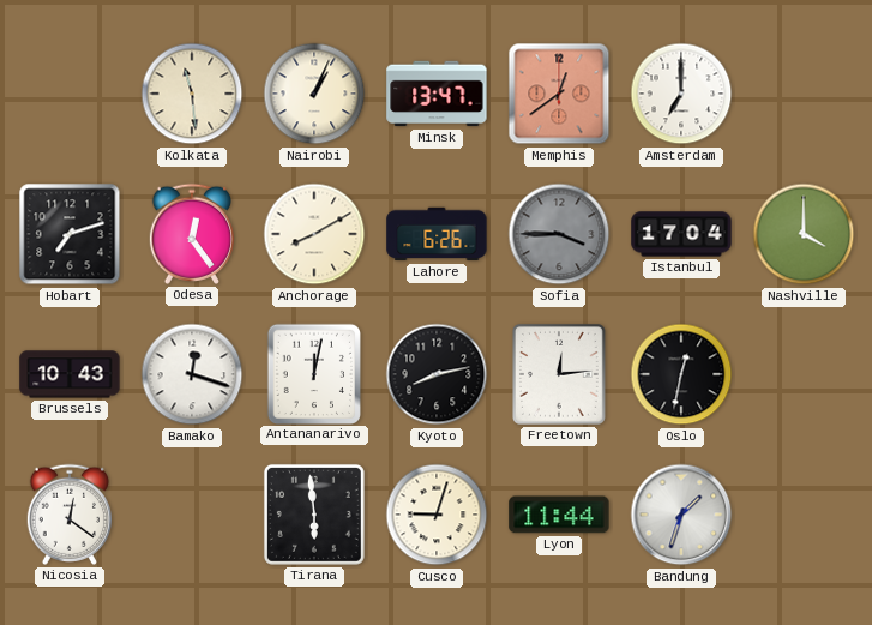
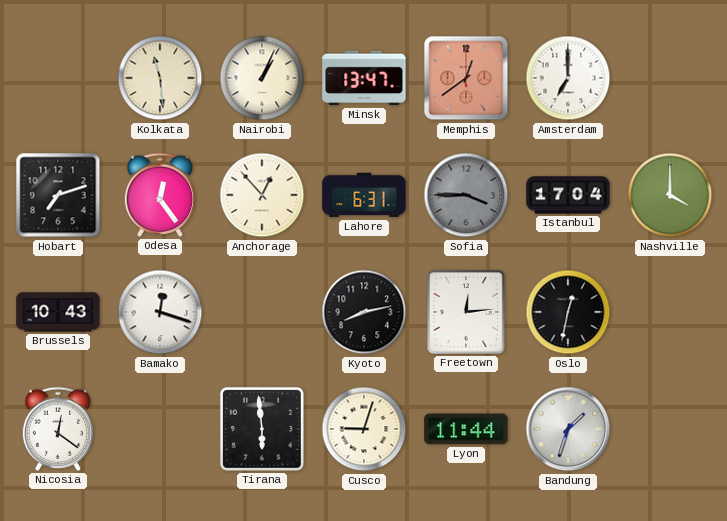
Anchorage: 8:10 -> 12:53 (262, 195)
Lahore: 6:26 -> 6:31 (364, 195)
Antananarivo: 12:02 -> none (313, 373)
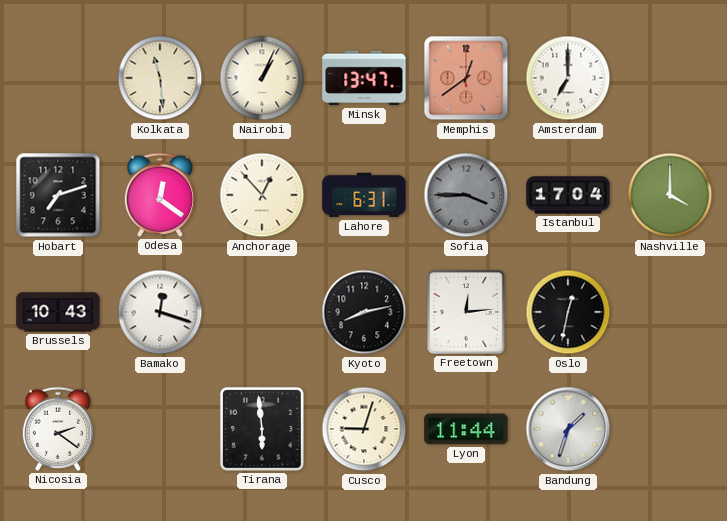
Odesa: 12:24 -> 12:21 (159, 195)
Nicosia: 12:21 -> 2:21 (57, 429)
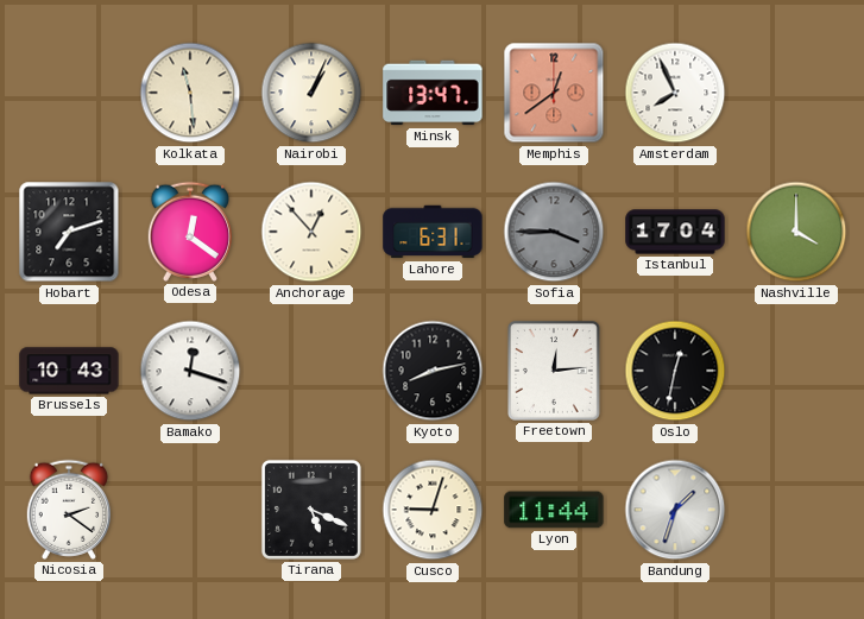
Amsterdam: 7:00 -> 7:56 (675, 93)
Tirana: 5:59 -> 5:19 (311, 510)
